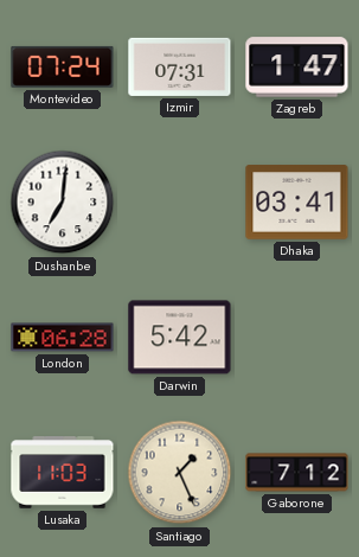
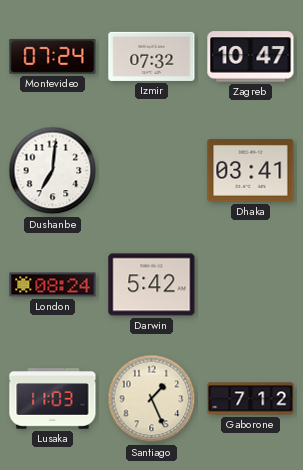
Izmir: 07:31 -> 07:32 (152, 56)
Zagreb: 1:47 -> 10:47 (251, 57)
London: 06:28 -> 08:24 (53, 285)
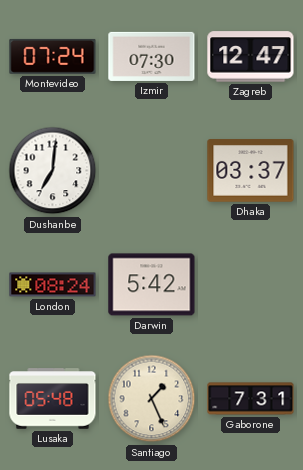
Izmir: 07:32 -> 07:30 (152, 56)
Zagreb: 10:47 -> 12:47 (251, 57)
Dhaka: 03:41 -> 03:37 (251, 171)
Lusaka: 11:03 -> 05:48 (53, 399)
Gaborone: 7:12 -> 7:31 (251, 399)
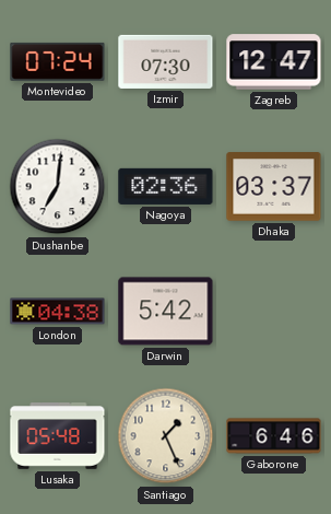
Nagoya: none -> 02:36 (166, 186)
London: 08:24 -> 04:38 (58, 312)
Gaborone: 7:31 -> 6:46 (274, 436)
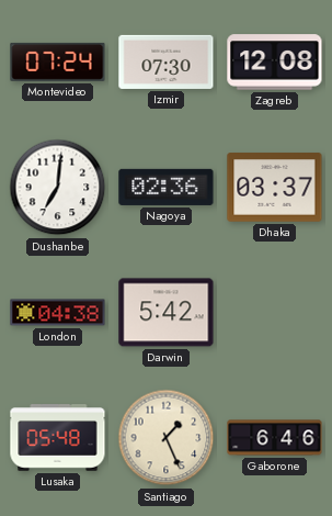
Zagreb: 12:47 -> 12:08 (275, 63)
